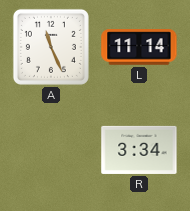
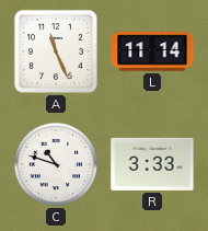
C: none -> 10:48 (56, 164)
R: 3:34 -> 3:33 (152, 164)
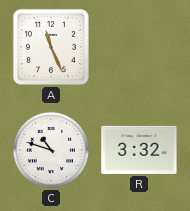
L: 11:14 -> none (152, 51)
R: 3:33 -> 3:32 (139, 150)
